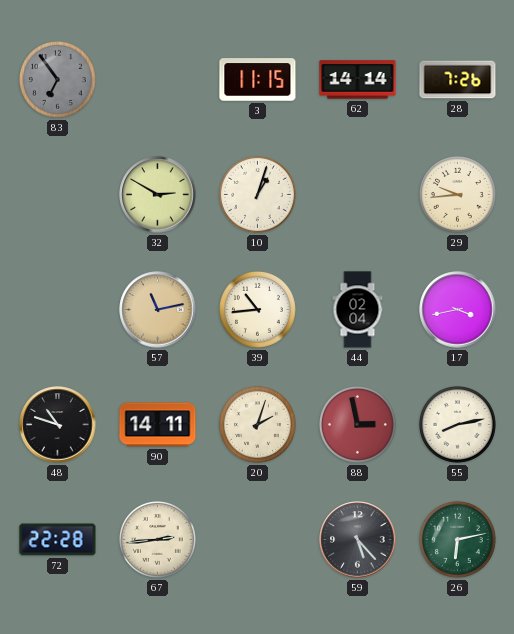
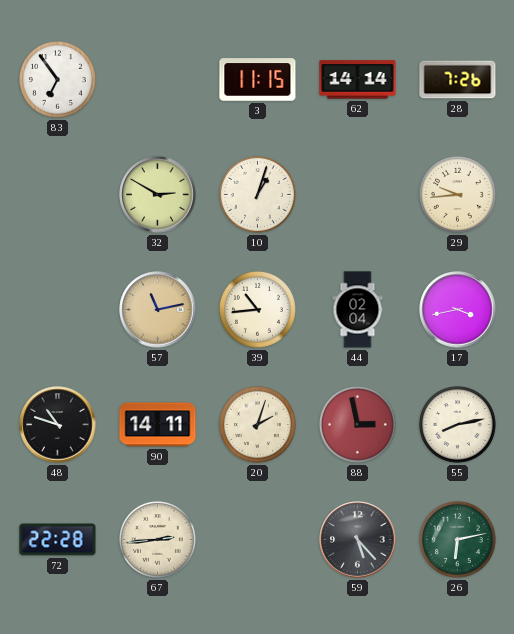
83 dial: grey -> white (57, 79)
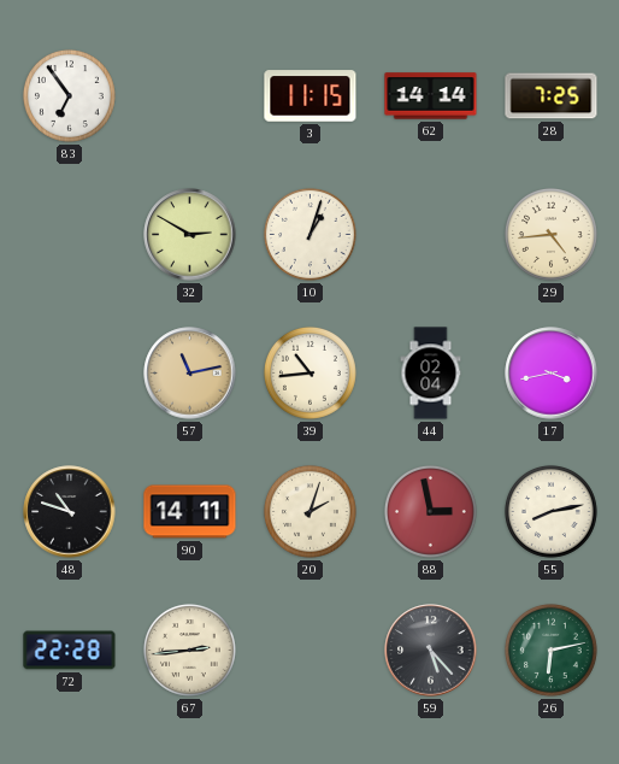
28: 7:26 -> 7:25 (552, 96)
29: 9:44 -> 4:44 (550, 234)
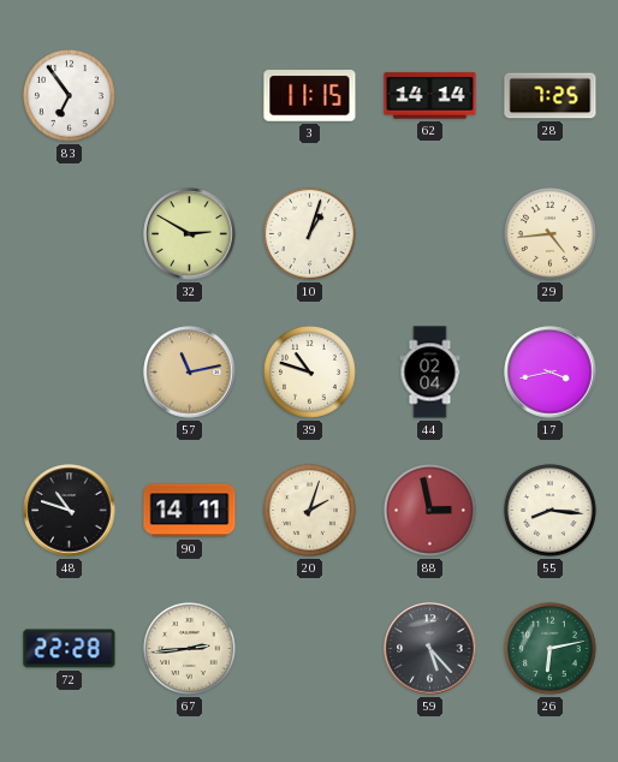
39: 10:44 -> 10:48 (309, 371)
55: 8:13 -> 8:16 (549, 510)
